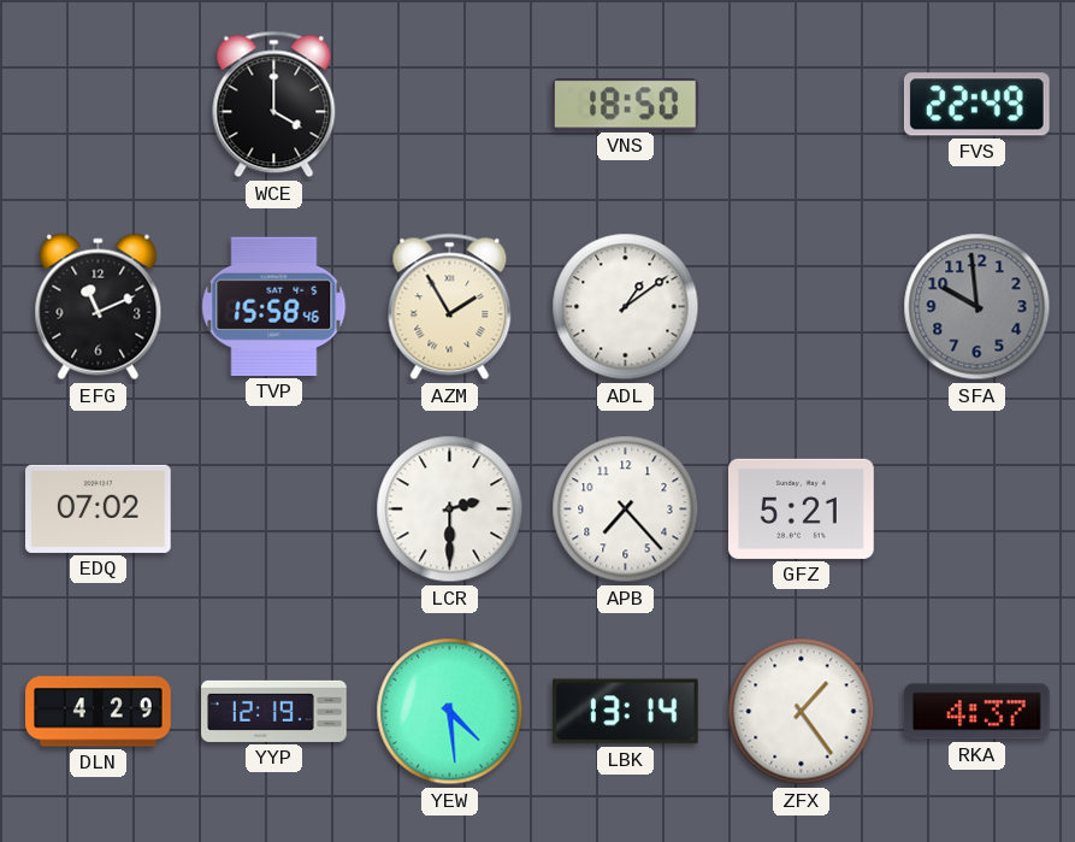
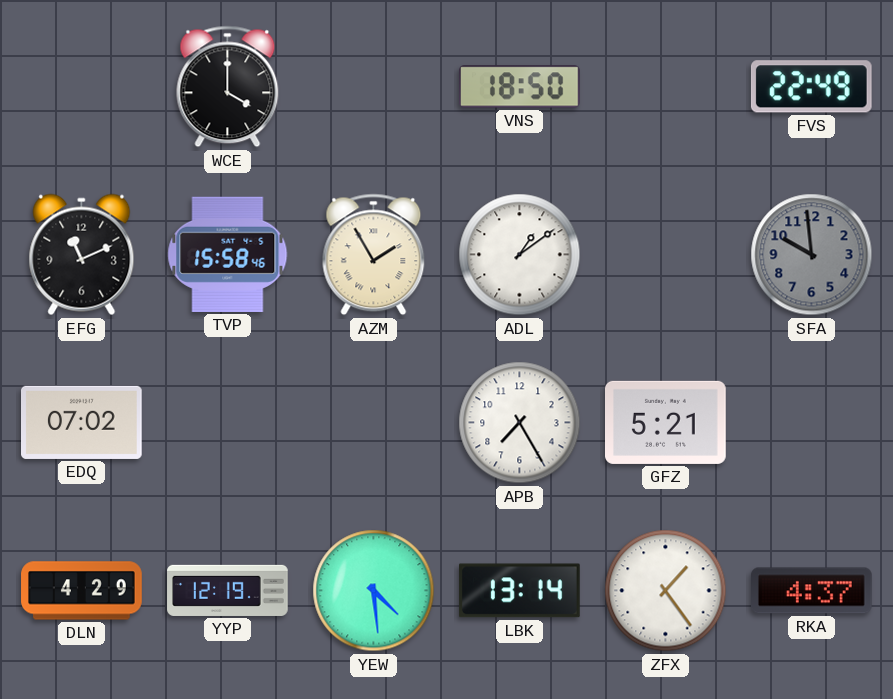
LCR: 2:30 -> none (450, 510)
APB: 7:23 -> 7:25 (520, 423)
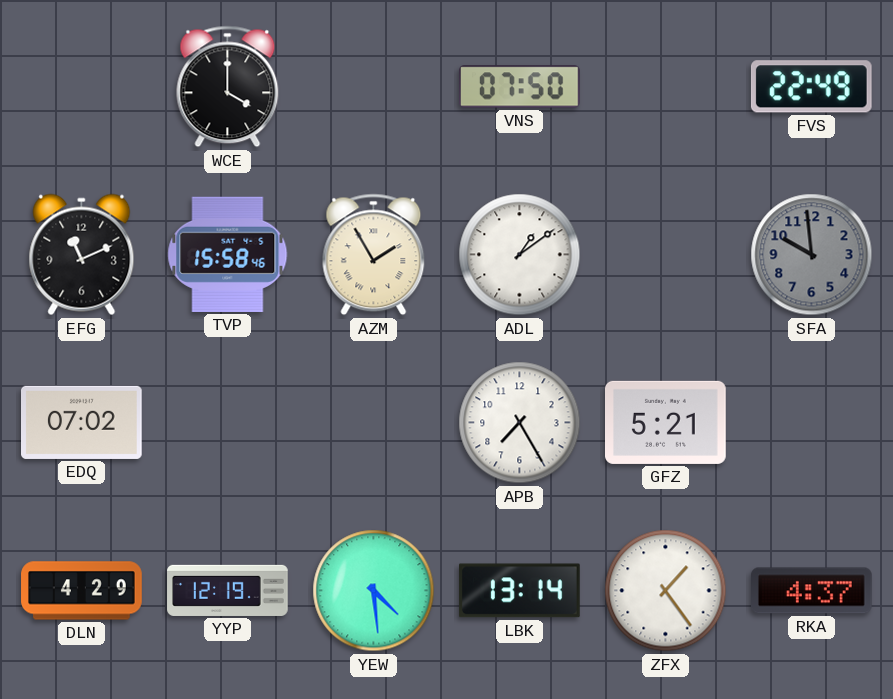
VNS: 18:50 -> 07:50 (520, 87)
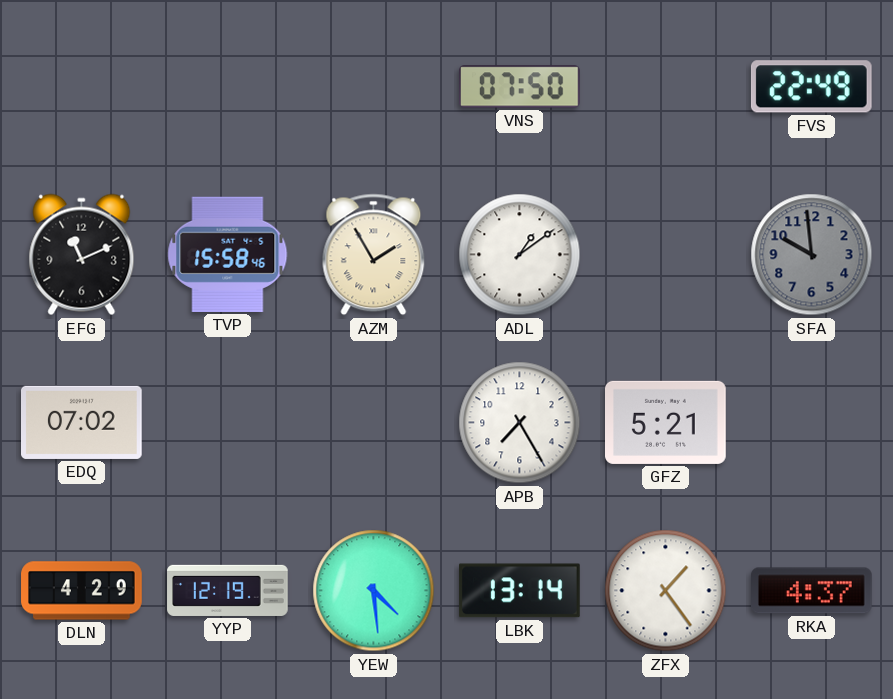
WCE: 4:00 -> none (228, 87)
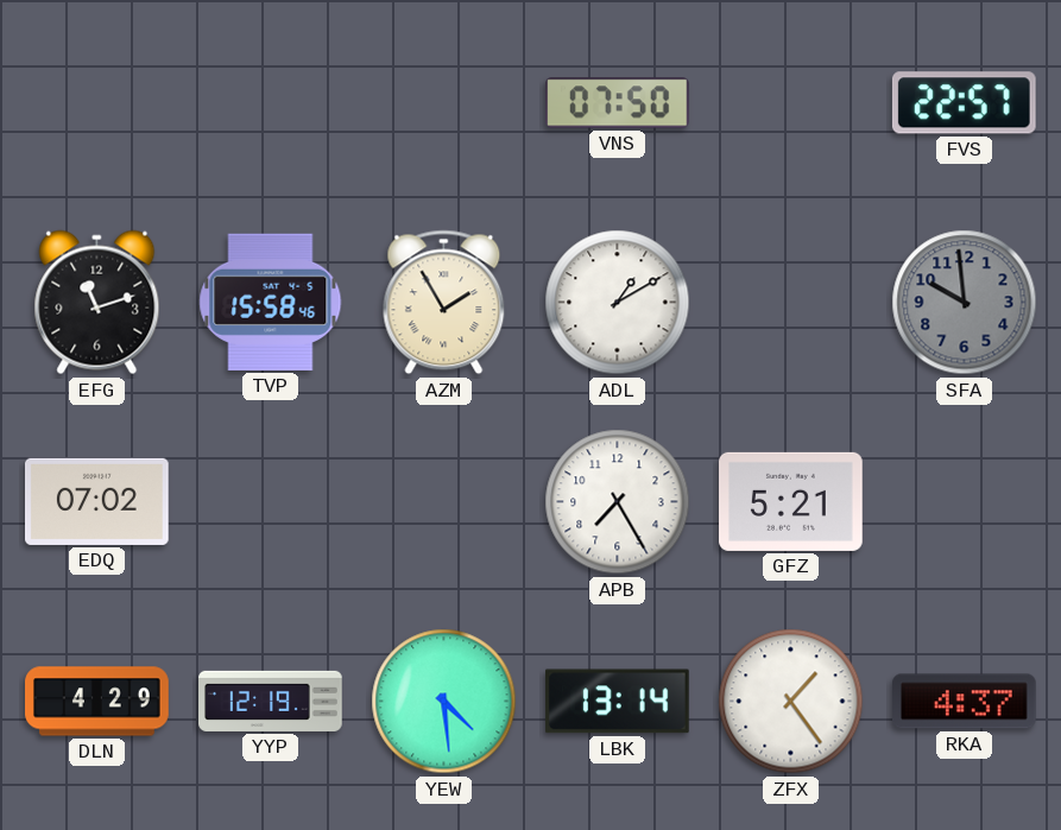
FVS: 22:49 -> 22:57 (964, 103)
EFG: 11:11 -> 11:12 (97, 303)
ADL: 1:09 -> 1:10 (618, 303)
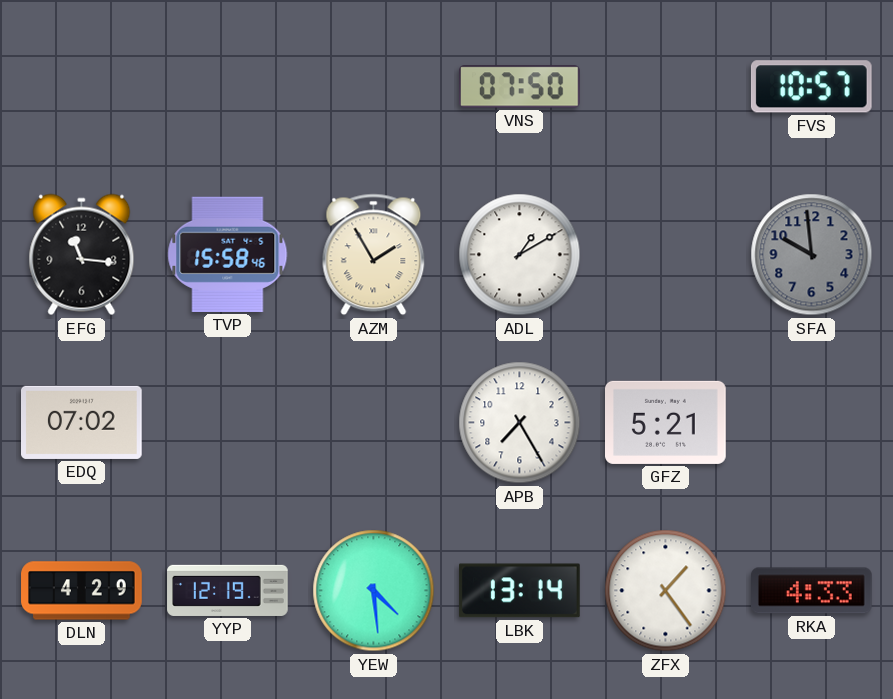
FVS: 22:57 -> 10:57 (811, 87)
EFG: 11:12 -> 11:16 (82, 255)
RKA: 4:37 -> 4:33 (812, 591)
